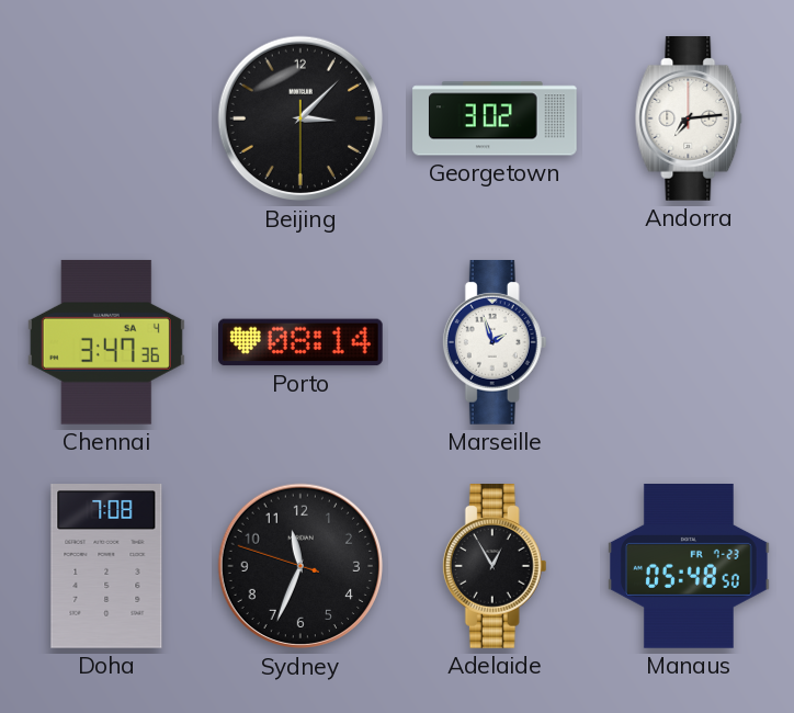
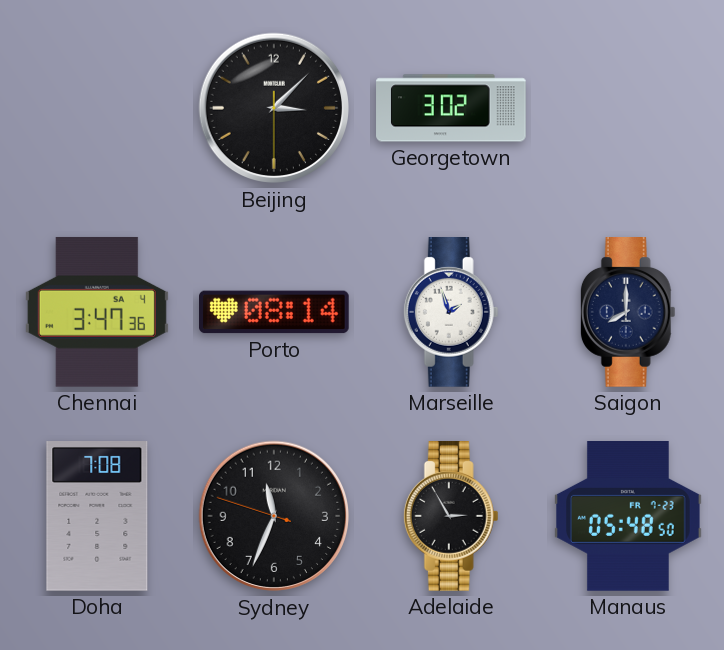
Andorra: 7:14 -> none (689, 120)
Saigon: none -> 8:00 (628, 313)
Adelaide: 12:55 -> 2:55 (451, 517)
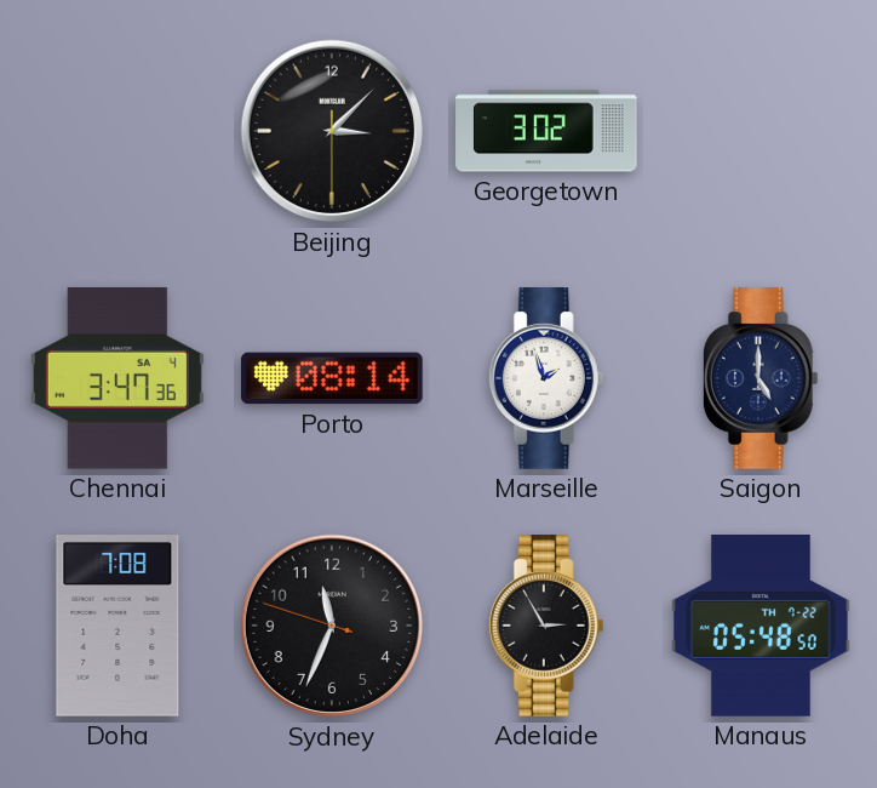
Saigon: 8:00 -> 5:00 (761, 379)
Manaus date: FR 7-23 -> TH 7-22 (761, 627)
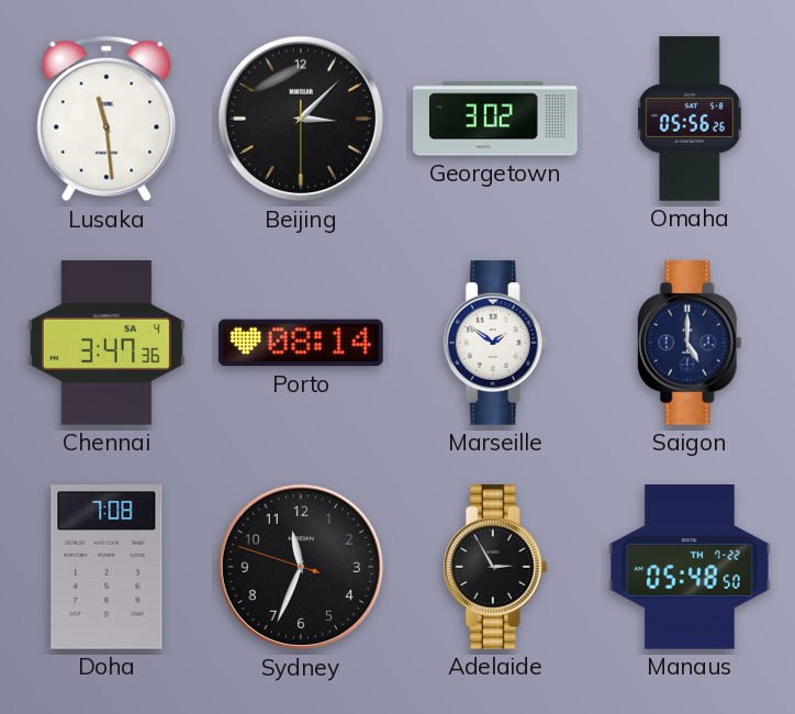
Lusaka: none -> 11:29 (107, 119)
Omaha: none -> 05:56 (690, 119)
Marseille: 1:57 -> 1:51 (495, 344)
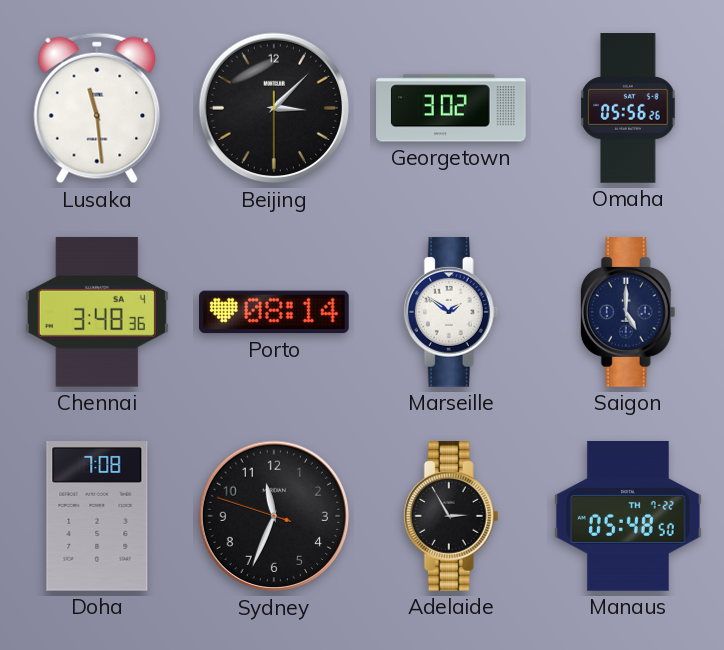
Chennai: 3:47 -> 3:48 (97, 312)
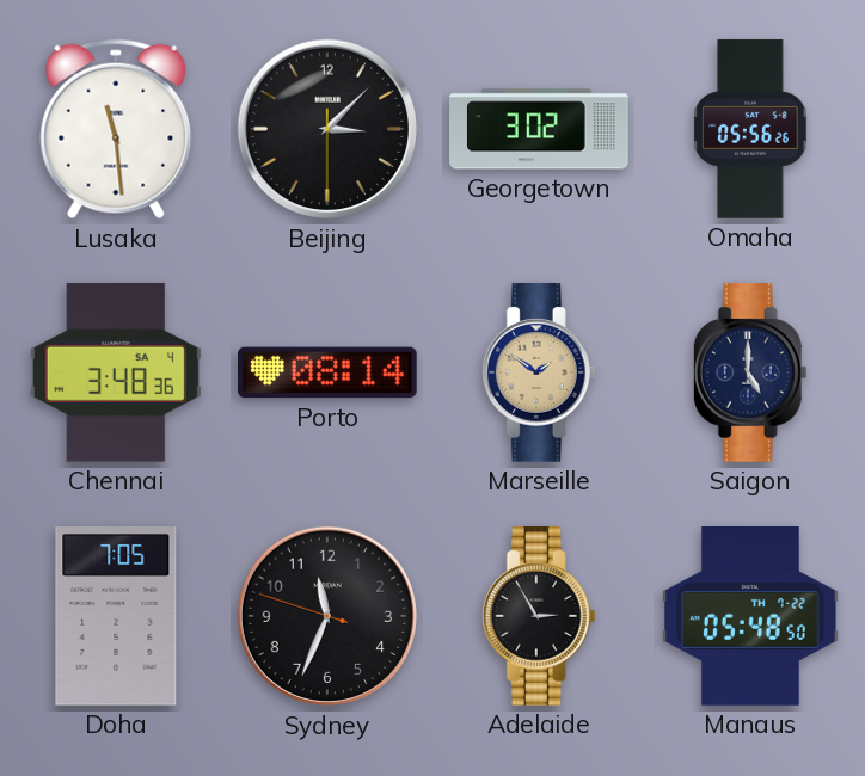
Marseille dial: white -> champagne (539, 374)
Doha: 7:08 -> 7:05 (116, 617)
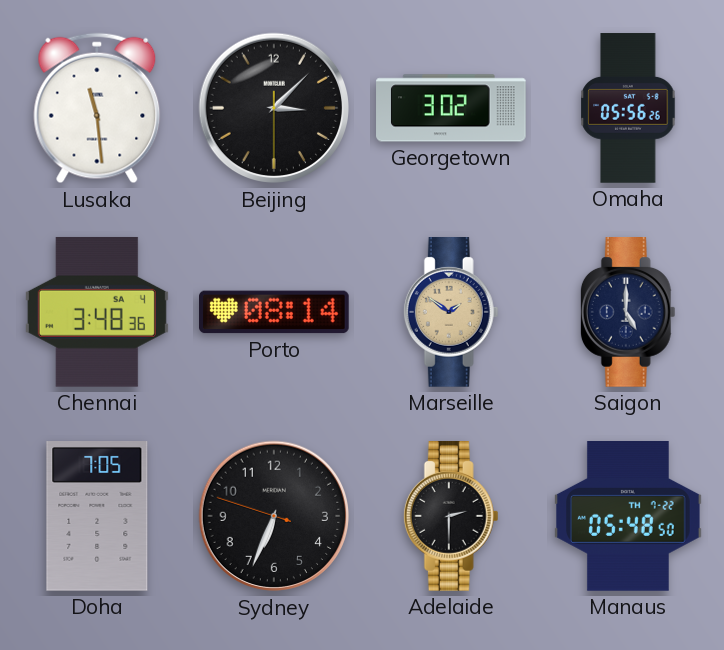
Sydney: 11:33 -> 6:33 (274, 516)
Adelaide: 2:55 -> 2:30 (451, 517)
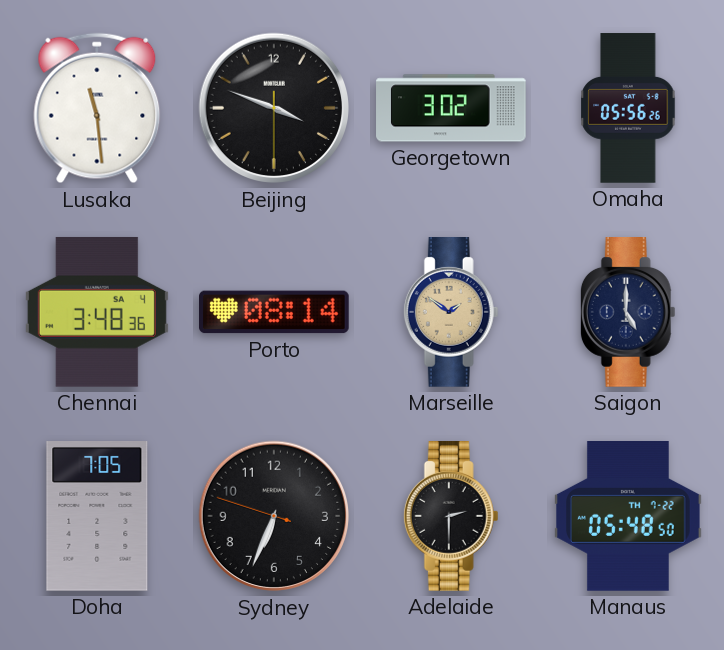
Beijing: 3:07 -> 3:48 (274, 108)
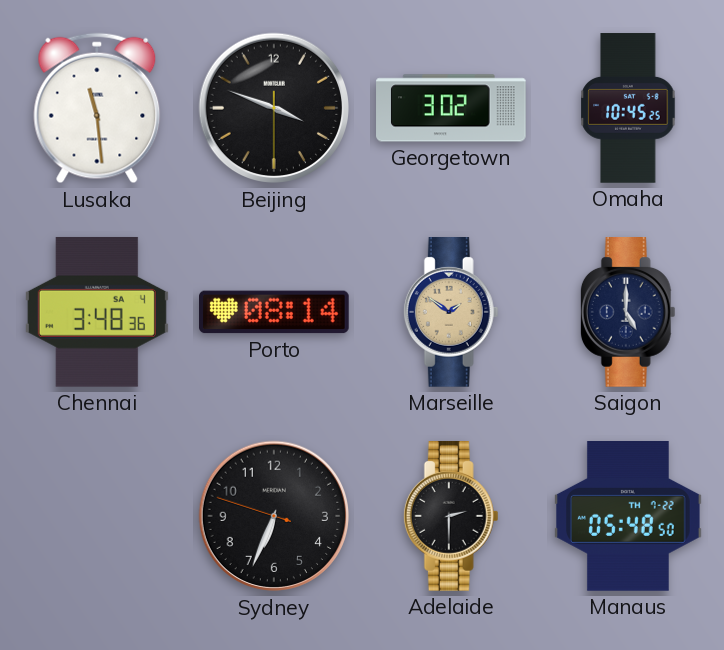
Omaha: 05:56 -> 10:45 (628, 108)
Doha: 7:05 -> none (97, 517)
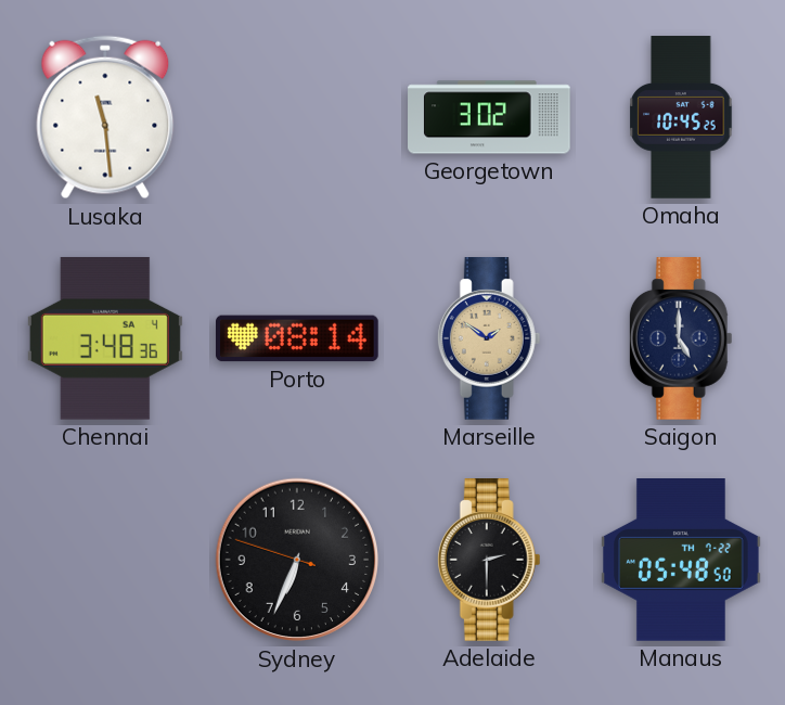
Beijing: 3:48 -> none (274, 108)
